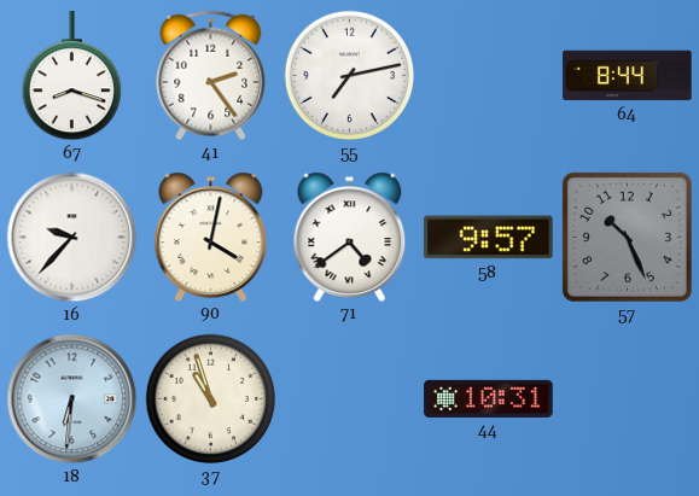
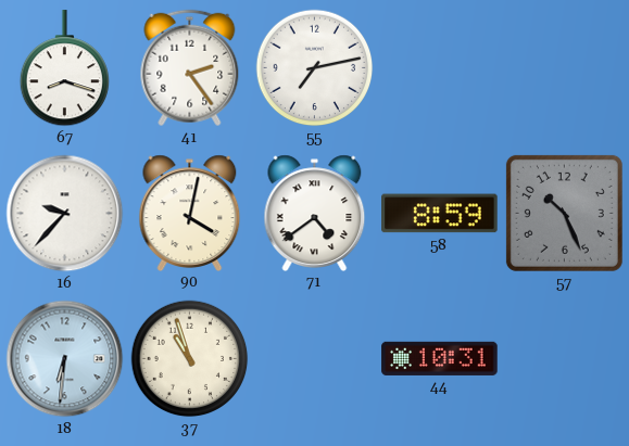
64: 8:44 -> none (628, 76)
58: 9:57 -> 8:59 (440, 214)
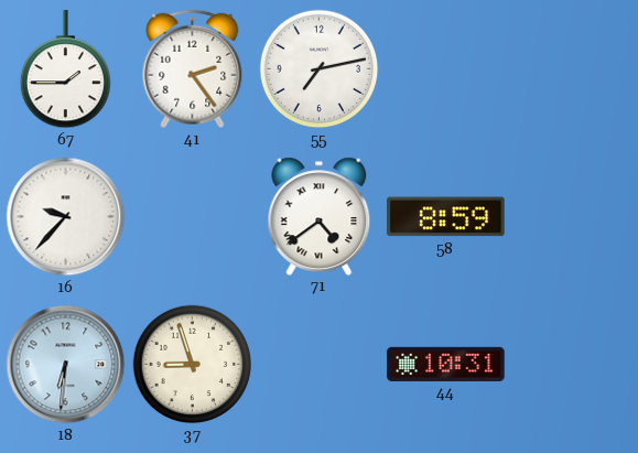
67: 8:18 -> 1:45 (65, 69)
90: 4:02 -> none (190, 213)
57: 10:26 -> none (564, 213)
37: 10:57 -> 8:57 (193, 365)
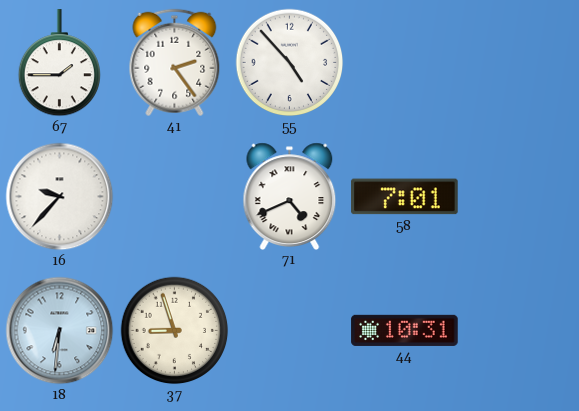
55: 7:13 -> 4:53 (290, 63)
71: 4:39 -> 4:41 (290, 196)
58: 8:59 -> 7:01 (405, 197)
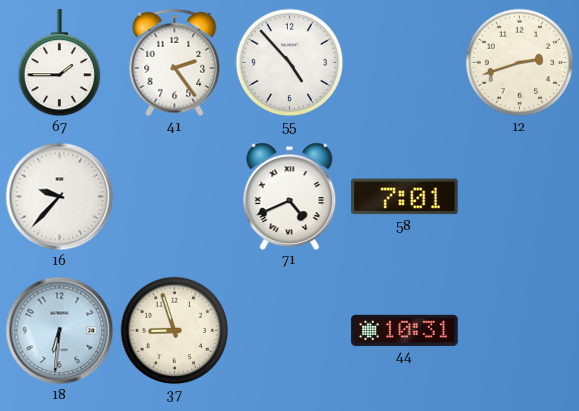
12: none -> 2:42 (520, 63)
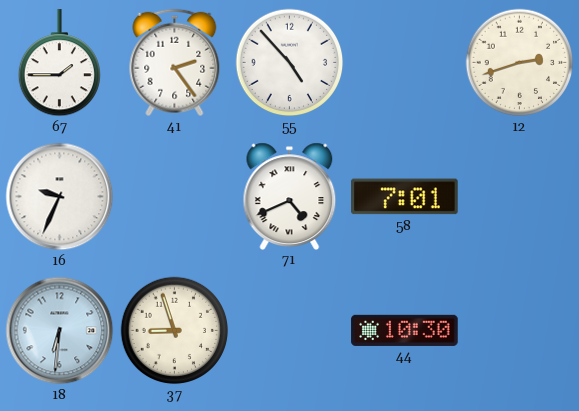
16: 9:37 -> 9:34 (60, 197)
44: 10:31 -> 10:30 (405, 330)
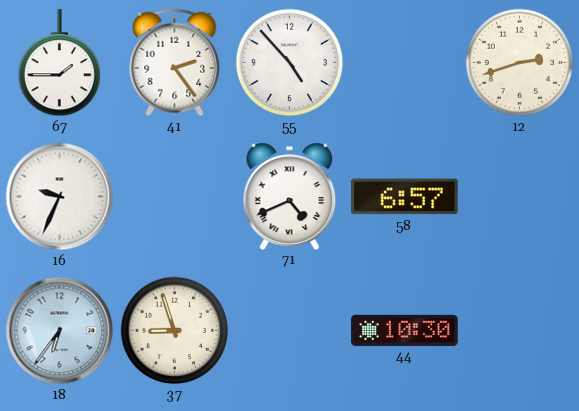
58: 7:01 -> 6:57 (405, 197)
18: 6:31 -> 6:36 (60, 331)
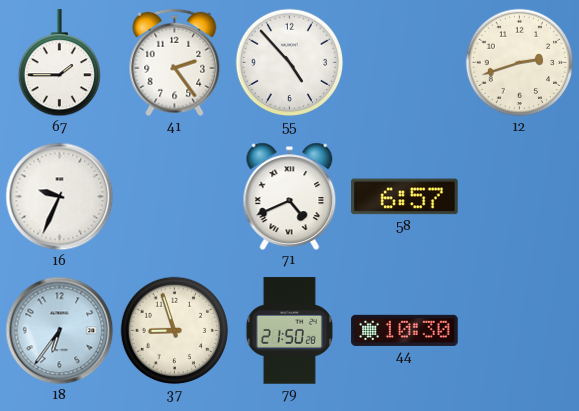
79: none -> 21:50 (289, 331)
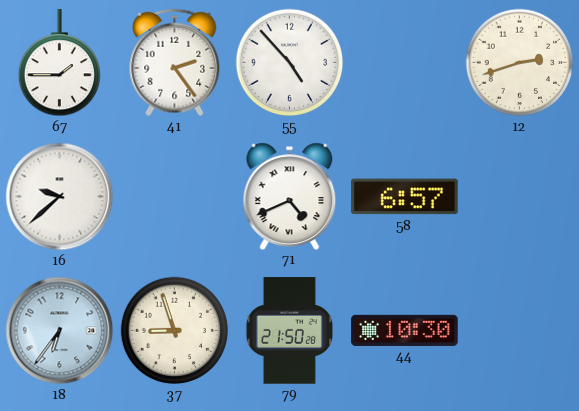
16: 9:34 -> 9:38 (60, 197)
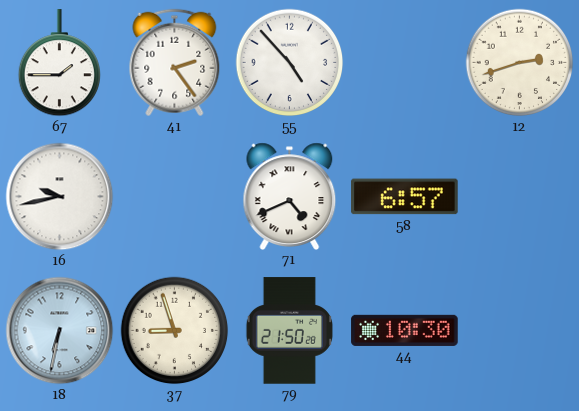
16: 9:38 -> 9:43 (60, 197)
18: 6:36 -> 6:32 (60, 331)
